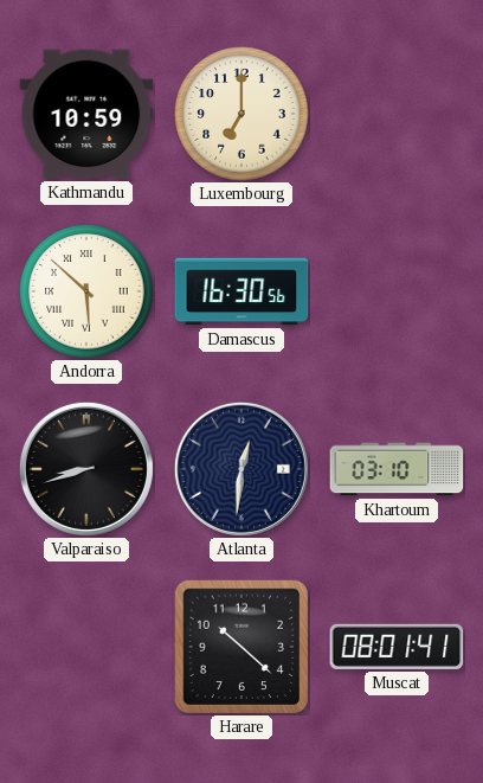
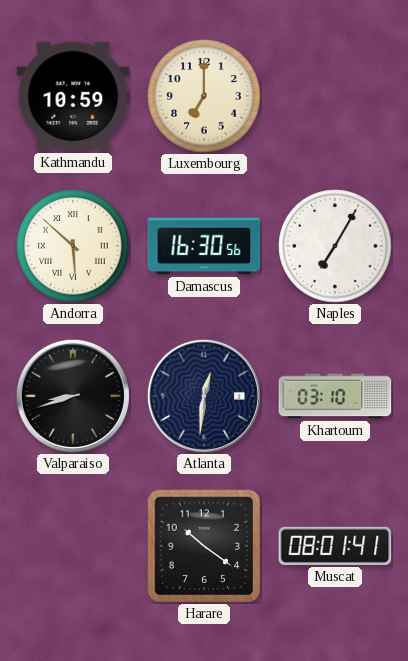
Naples: none -> 7:05 (335, 246)
Harare: 10:22 -> 10:21 (204, 546)
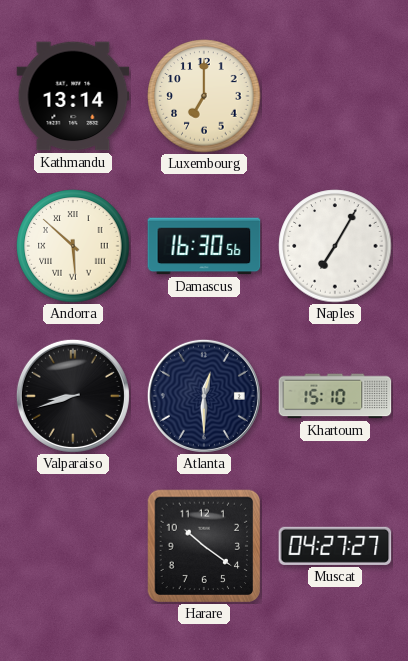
Kathmandu: 10:59 -> 13:14 (73, 96)
Atlanta: 12:31 -> 12:30 (204, 396)
Khartoum: 03:10 -> 15:10 (335, 396)
Muscat: 08:01 -> 04:27 (335, 546)
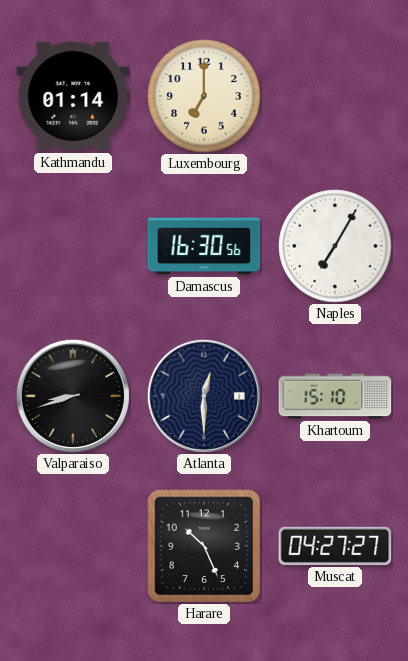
Kathmandu: 13:14 -> 01:14 (73, 96)
Andorra: 5:52 -> none (73, 246)
Harare: 10:21 -> 10:26 (204, 546)
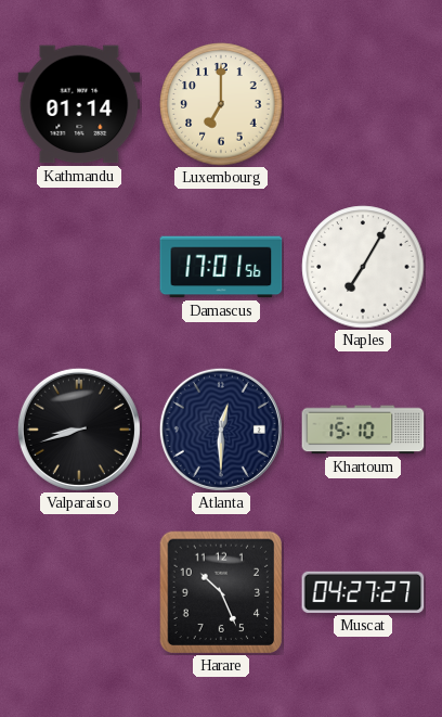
Damascus: 16:30 -> 17:01 (221, 267)
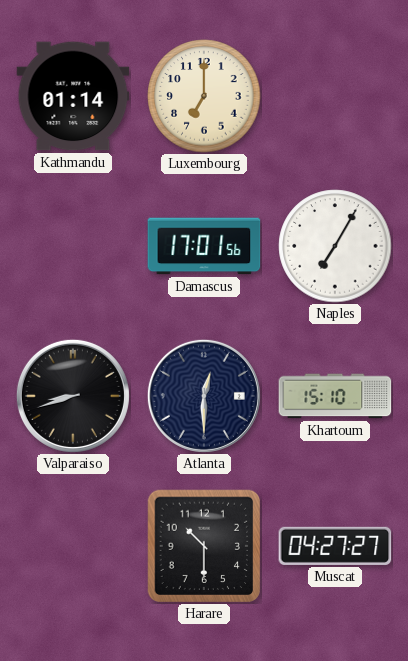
Harare: 10:26 -> 10:30 (204, 546)
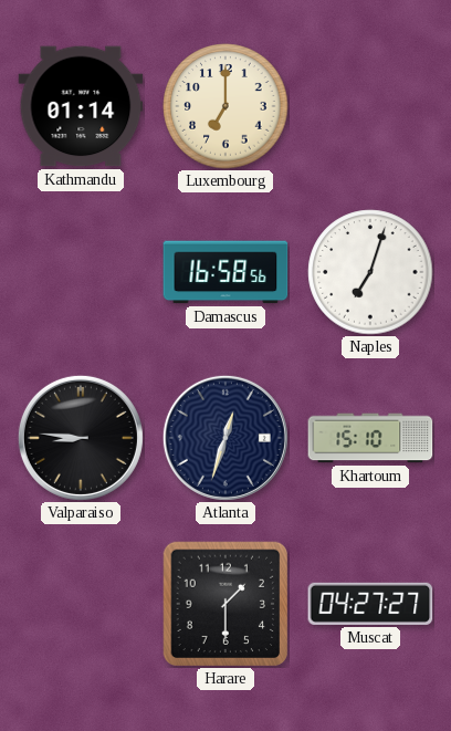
Damascus: 17:01 -> 16:58 (225, 272)
Naples: 7:05 -> 7:03 (370, 272)
Valparaiso: 8:42 -> 8:46 (81, 438)
Atlanta: 12:30 -> 12:33 (225, 438)
Harare: 10:30 -> 1:30 (225, 604)
